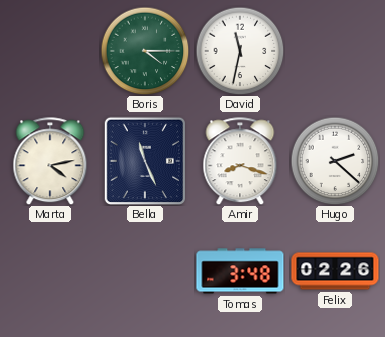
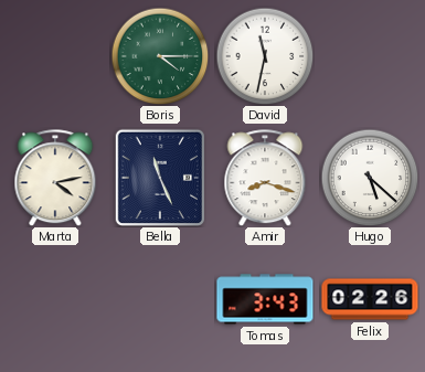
Hugo: 2:22 -> 5:22 (370, 178)
Tomas: 3:48 -> 3:43 (265, 299)
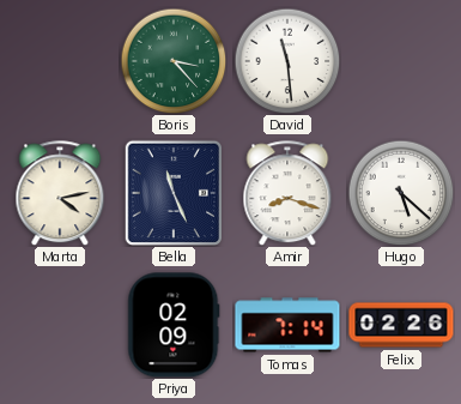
Boris: 4:15 -> 3:23 (174, 61)
David: 11:32 -> 11:29 (287, 61)
Priya: none -> 02:09 (174, 325)
Tomas: 3:43 -> 7:14 (287, 325)
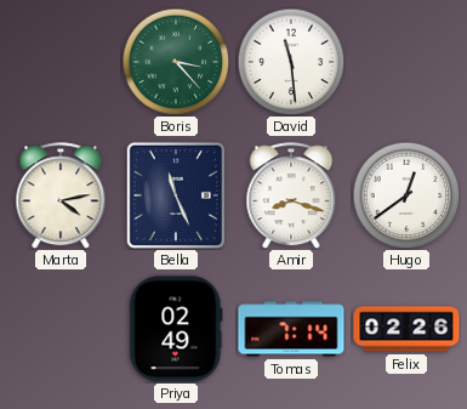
Hugo: 5:22 -> 12:39 (406, 195)
Priya: 02:09 -> 02:49 (176, 329)
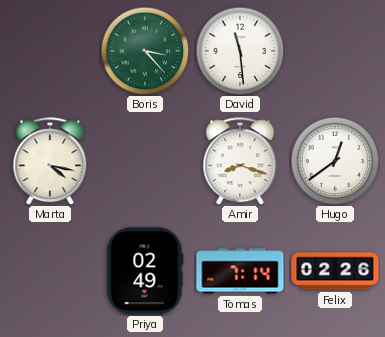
Marta: 4:13 -> 4:17 (50, 161)
Bella: 11:26 -> none (175, 194)
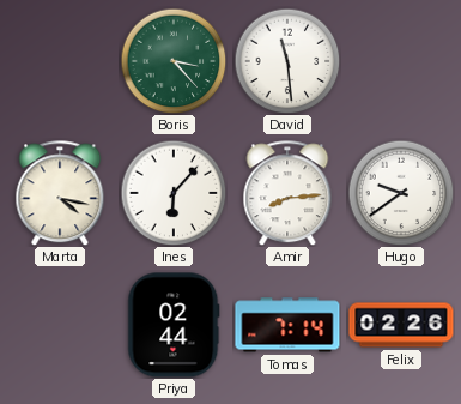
Ines: none -> 6:07 (174, 193)
Amir: 8:18 -> 8:14 (287, 193)
Hugo: 12:39 -> 9:39 (401, 193)
Priya: 02:49 -> 02:44 (174, 325)
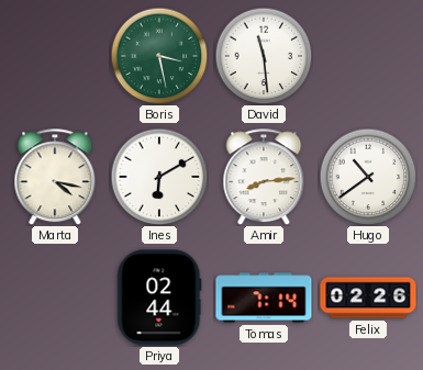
Boris: 3:23 -> 3:28 (159, 56)
Ines: 6:07 -> 6:10 (159, 177)
Hugo: 9:39 -> 10:39 (368, 177)
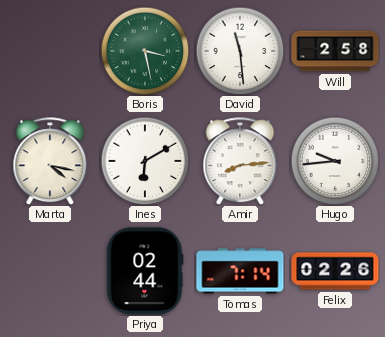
Will: none -> 2:58 (335, 51)
Hugo: 10:39 -> 9:44 (335, 161)
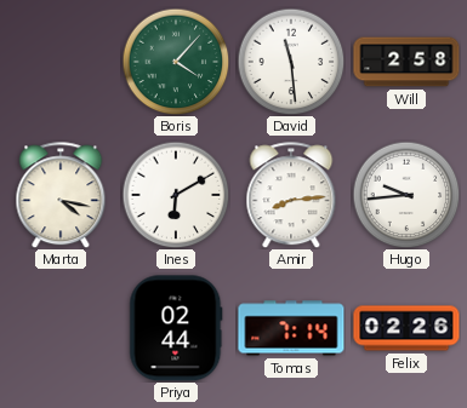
Boris: 3:28 -> 4:07 (176, 62)
